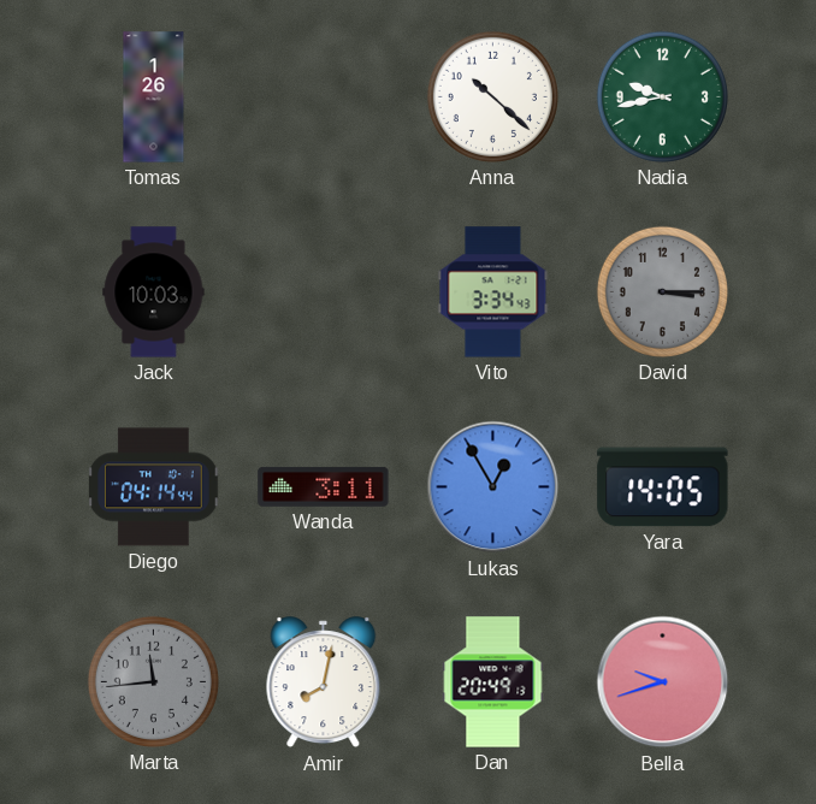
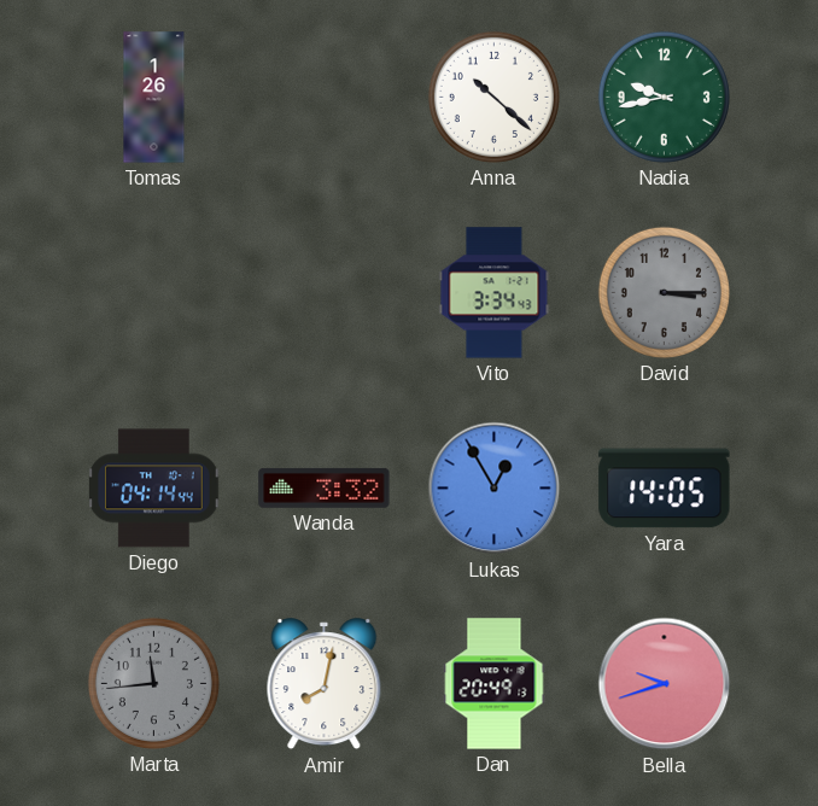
Jack: 10:03 -> none (154, 292)
Wanda: 3:11 -> 3:32 (325, 487)
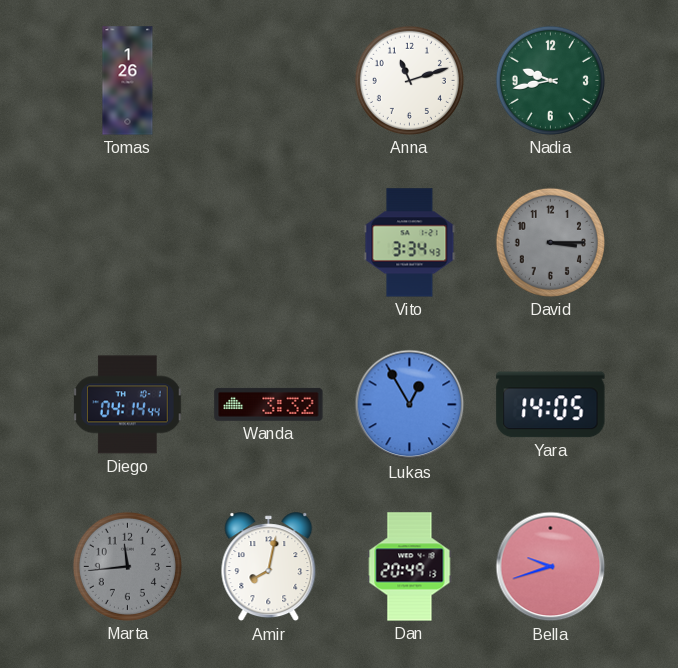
Anna: 10:22 -> 11:12 (409, 80)
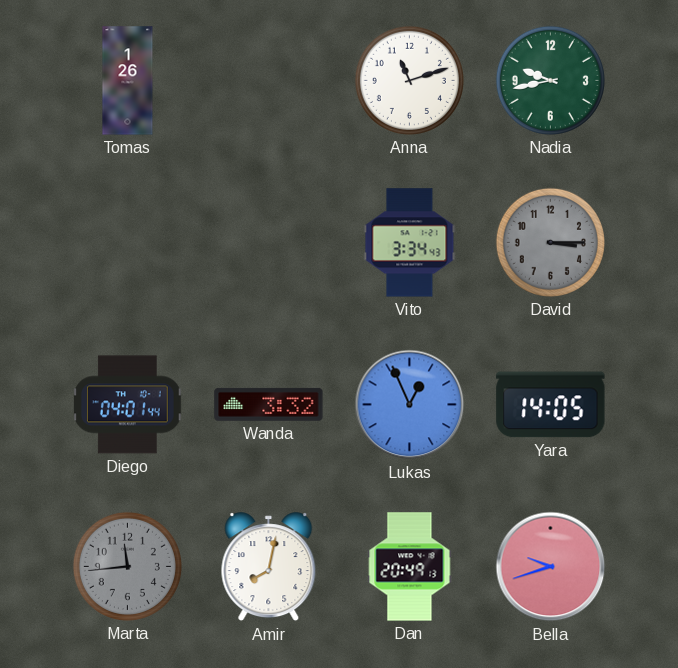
Diego: 04:14 -> 04:01 (128, 405)
Lukas: 12:55 -> 12:56 (410, 405)
